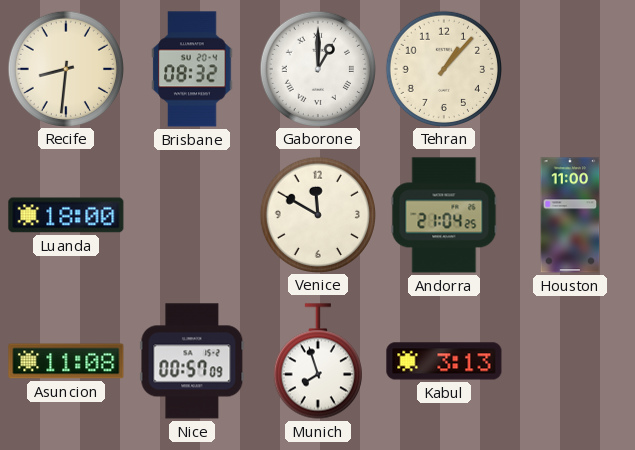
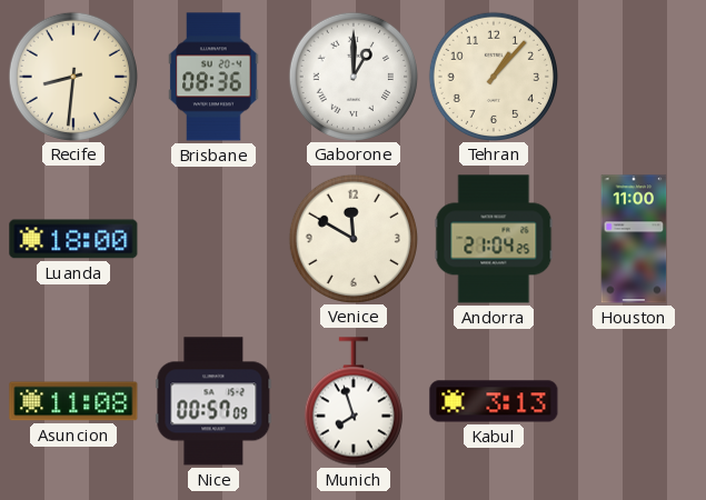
Brisbane: 08:32 -> 08:36 (213, 77)
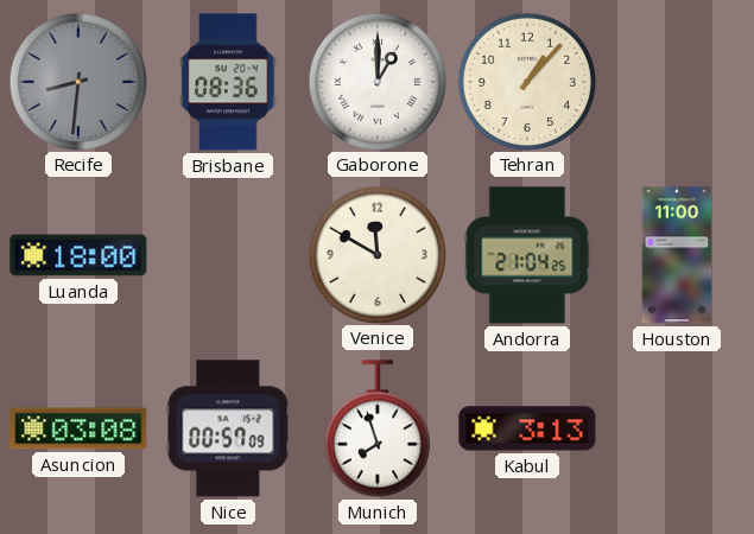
Recife dial: cream -> grey (77, 81)
Asuncion: 11:08 -> 03:08 (78, 428)
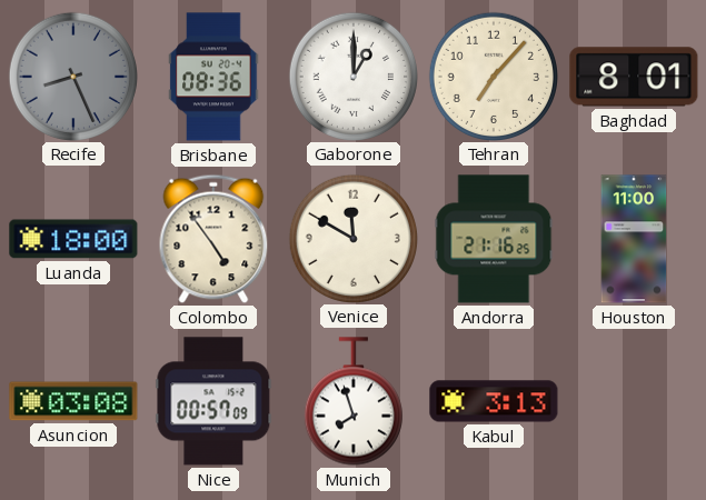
Recife: 8:31 -> 8:26 (72, 76)
Tehran: 1:07 -> 7:07 (493, 76)
Baghdad: none -> 8:01 (634, 77)
Colombo: none -> 4:54 (213, 239)
Andorra: 21:04 -> 21:16 (494, 239)
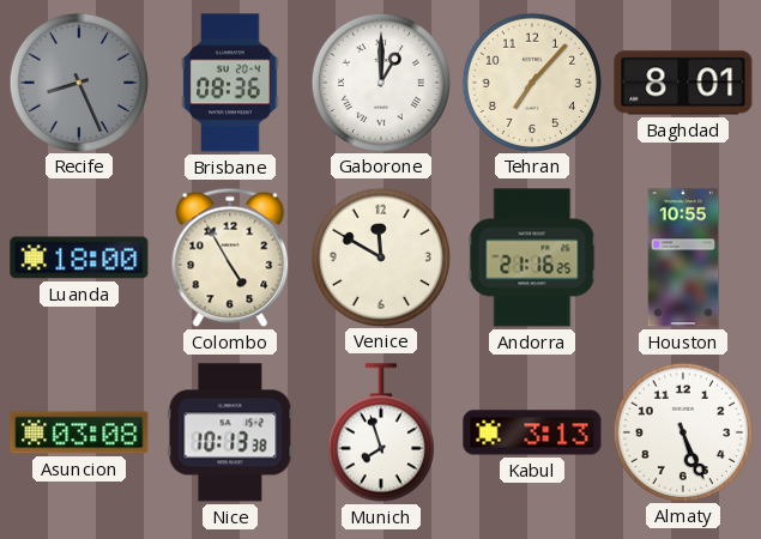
Colombo: 4:54 -> 4:55 (230, 258)
Houston: 11:00 -> 10:55 (683, 258)
Nice: 00:57 -> 10:13 (230, 432)
Almaty: none -> 5:26 (682, 431)
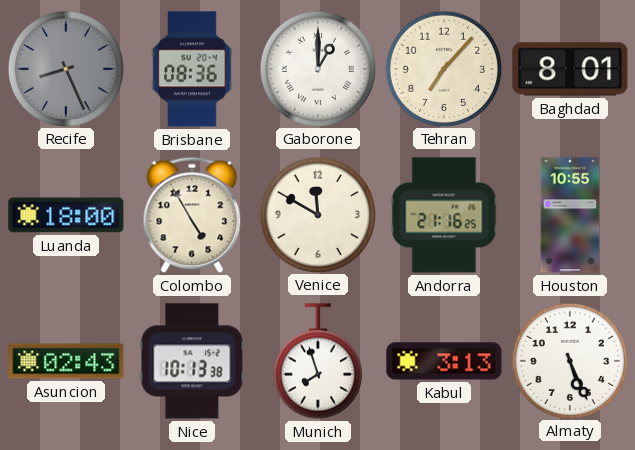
Asuncion: 03:08 -> 02:43 (66, 361)
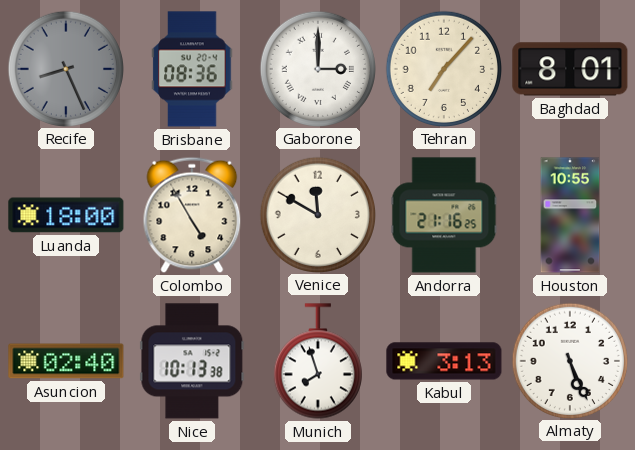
Gaborone: 1:00 -> 3:00 (317, 68)
Asuncion: 02:43 -> 02:40 (66, 361)
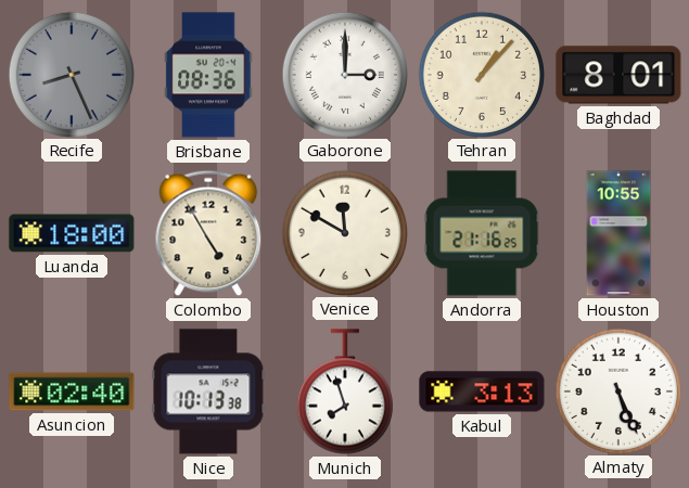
Tehran: 7:07 -> 1:07 (481, 74)
